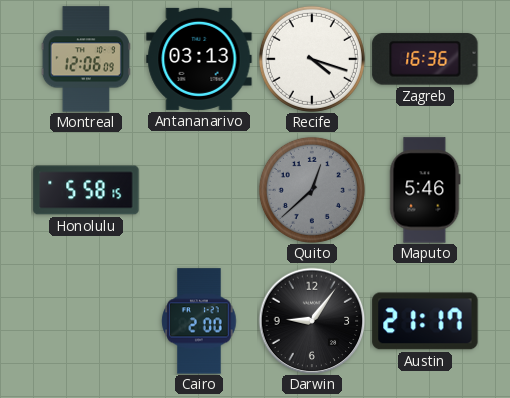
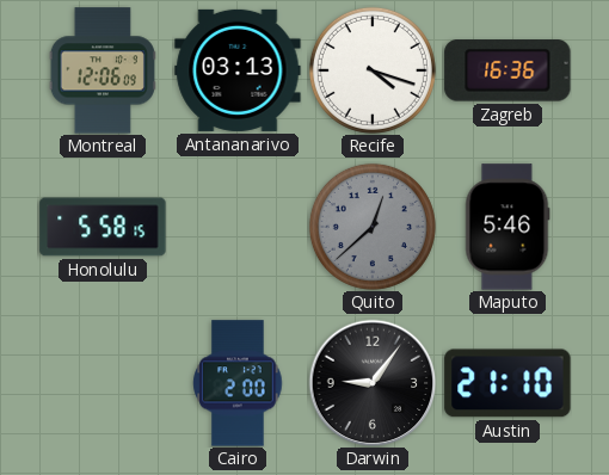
Austin: 21:17 -> 21:10 (507, 383)
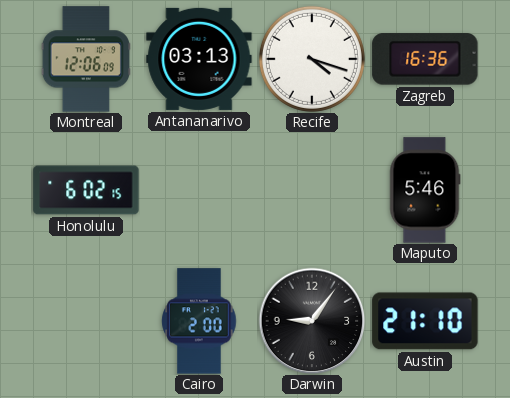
Honolulu: 5:58 -> 6:02 (86, 190)
Quito: 12:38 -> none (373, 227)
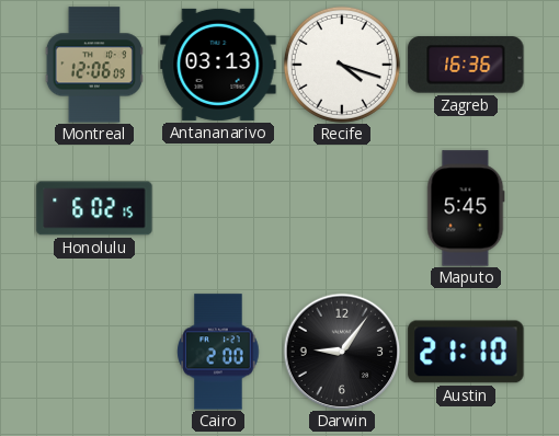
Maputo: 5:46 -> 5:45 (466, 208)
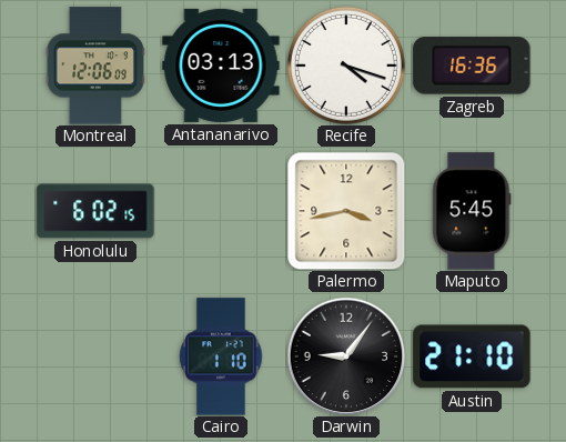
Palermo: none -> 3:43 (346, 211)
Cairo: 2:00 -> 1:10 (221, 356)
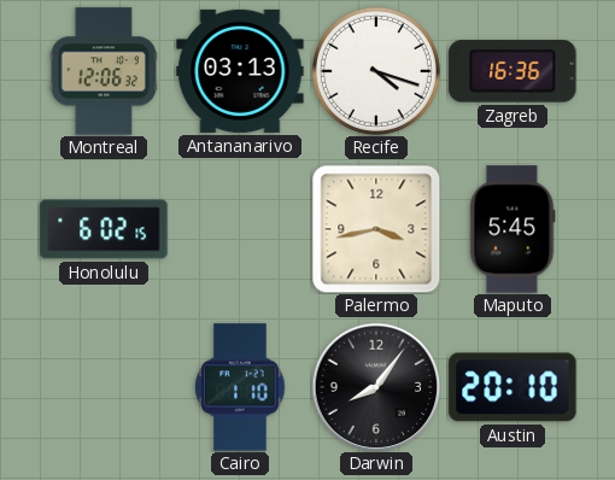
Montreal: 12:06:09 -> 12:06:32 (104, 71)
Darwin: 9:06 -> 8:06 (376, 387)
Austin: 21:10 -> 20:10 (512, 387)
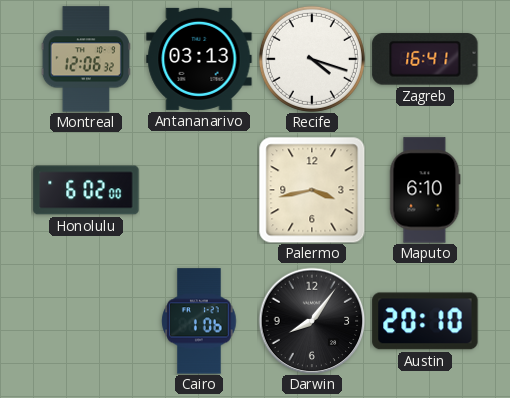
Zagreb: 16:36 -> 16:41 (425, 59)
Honolulu: 6:02:15 -> 6:02:00 (86, 190)
Maputo: 5:45 -> 6:10 (425, 190)
Cairo: 1:10 -> 1:06 (199, 321)
